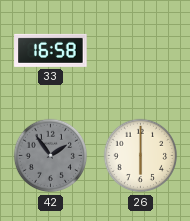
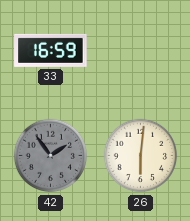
33: 16:58 -> 16:59 (51, 50)
26: 6:00 -> 6:01 (141, 156)
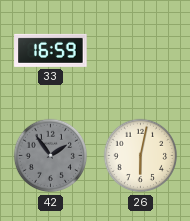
26: 6:01 -> 6:02 (141, 156)
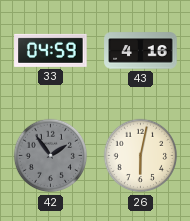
33: 16:59 -> 04:59 (51, 50)
43: none -> 4:16 (141, 51)
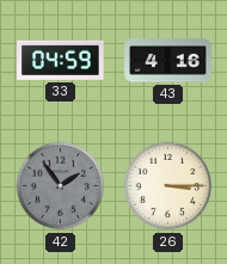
26: 6:02 -> 3:15 (168, 186)
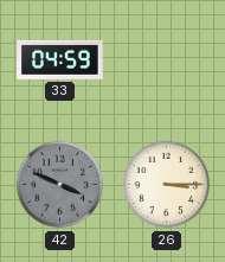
43: 4:16 -> none (168, 61)
42: 1:54 -> 3:49 (60, 185)
